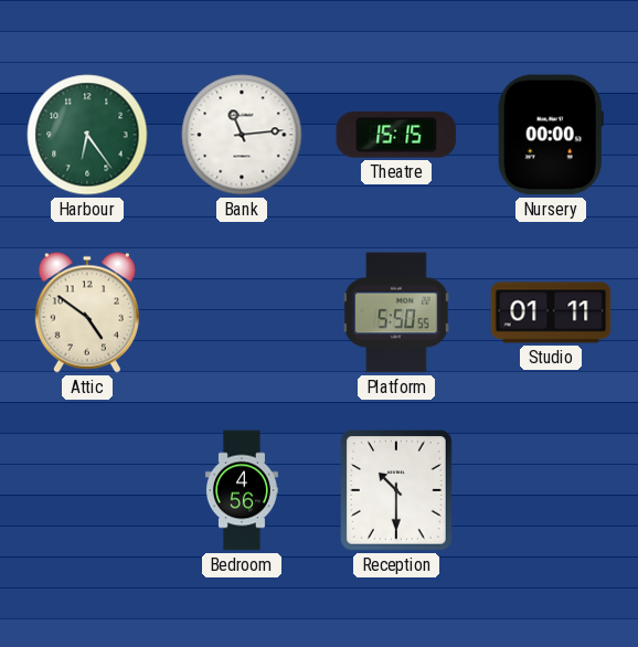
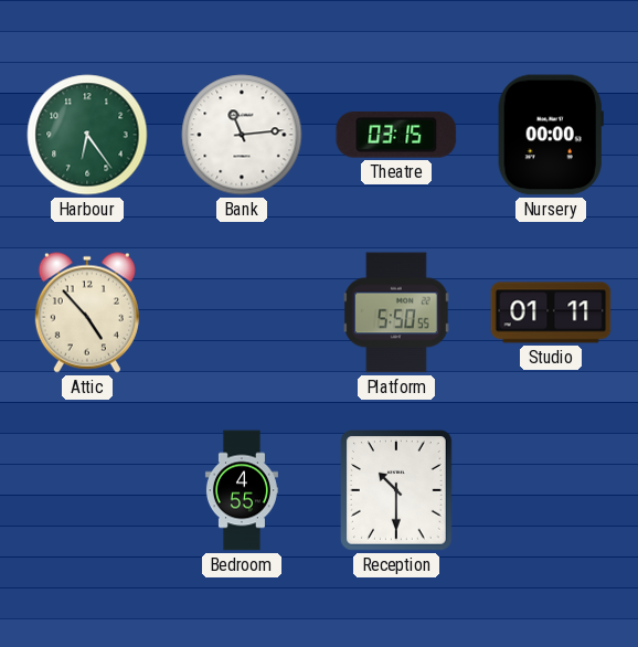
Theatre: 15:15 -> 03:15 (396, 136)
Attic: 4:51 -> 4:53 (87, 312)
Bedroom: 4:56 -> 4:55 (242, 490)
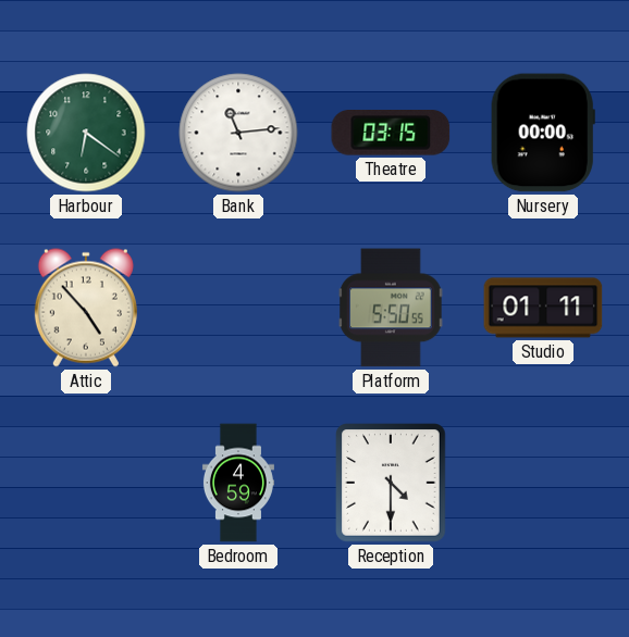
Harbour: 6:24 -> 6:21 (86, 133)
Bedroom: 4:55 -> 4:59 (238, 483)
Reception: 10:30 -> 4:30 (392, 483)
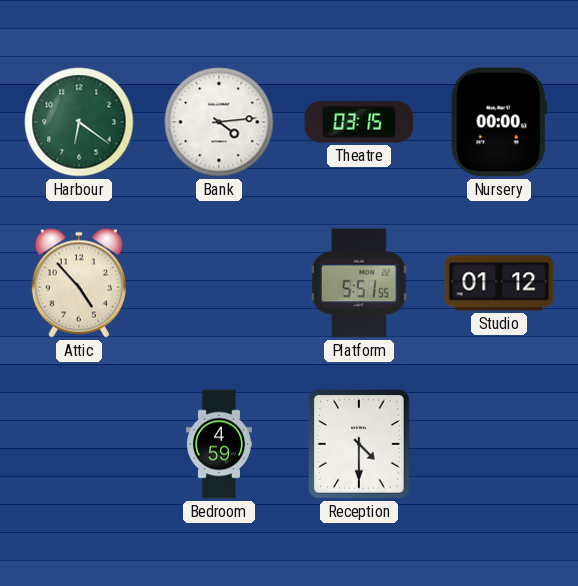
Bank: 11:14 -> 4:14 (219, 122)
Platform: 5:50 -> 5:51 (360, 283)
Studio: 01:11 -> 01:12 (499, 283)
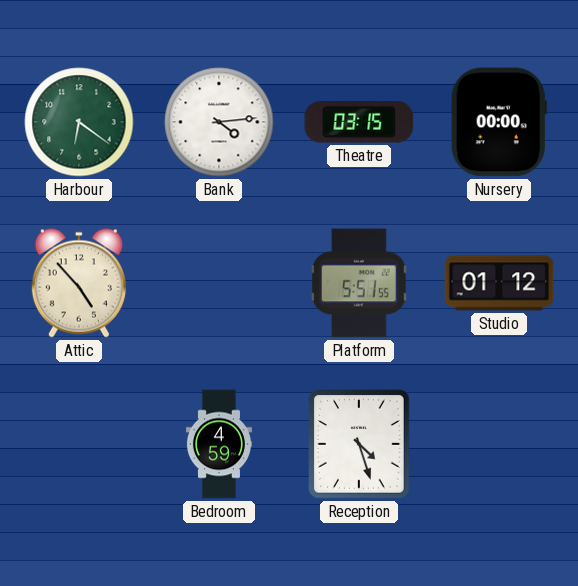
Reception: 4:30 -> 4:27 (360, 444)
